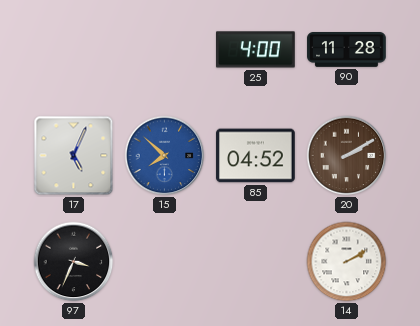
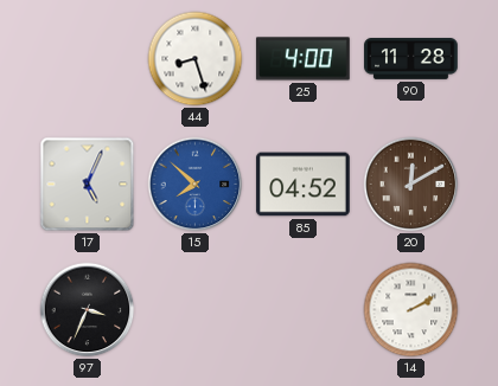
44: none -> 8:27 (196, 59)
20: 2:10 -> 12:10 (411, 185)
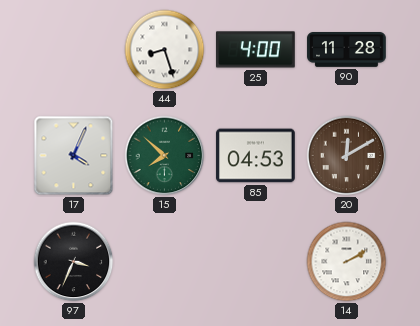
17: 5:04 -> 4:04 (74, 156)
15 dial: blue -> green (165, 156)
85: 04:52 -> 04:53 (256, 156)
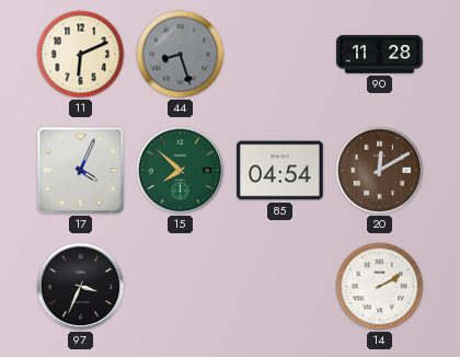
11: none -> 6:11 (81, 55)
44 dial: white -> grey (181, 55)
25: 4:00 -> none (256, 50)
85: 04:53 -> 04:54 (280, 171)
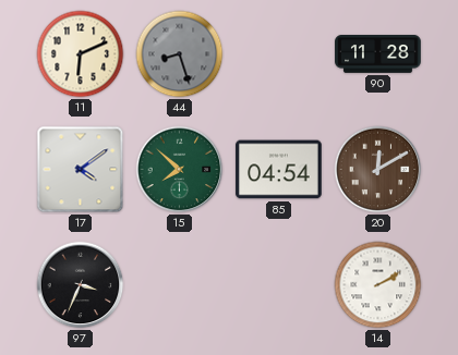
17: 4:04 -> 4:09 (81, 170)
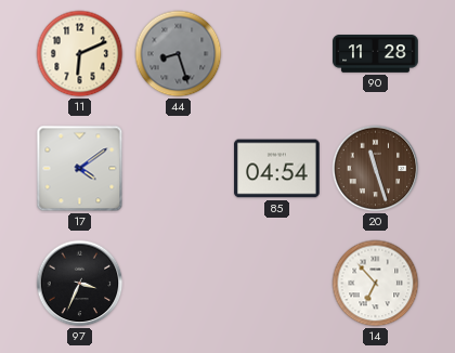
15: 7:52 -> none (180, 170)
20: 12:10 -> 11:27 (376, 169)
14: 2:10 -> 6:53 (376, 284)
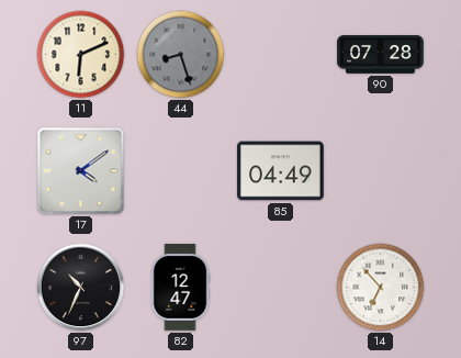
90: 11:28 -> 07:28 (381, 55)
85: 04:54 -> 04:49 (281, 171)
20: 11:27 -> none (376, 169)
97: 3:34 -> 10:34 (81, 288)
82: none -> 12:47 (180, 288)
